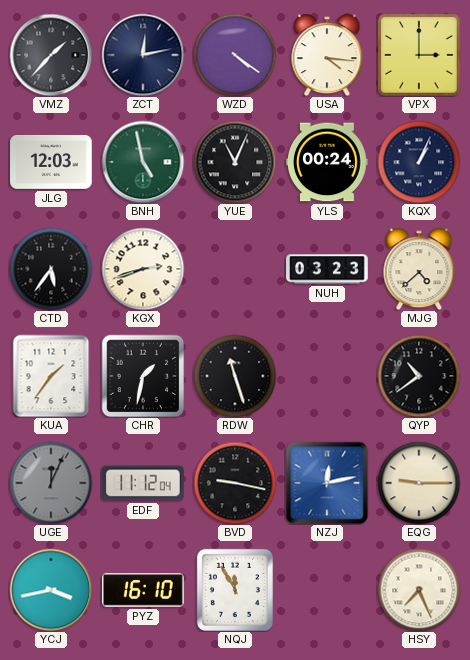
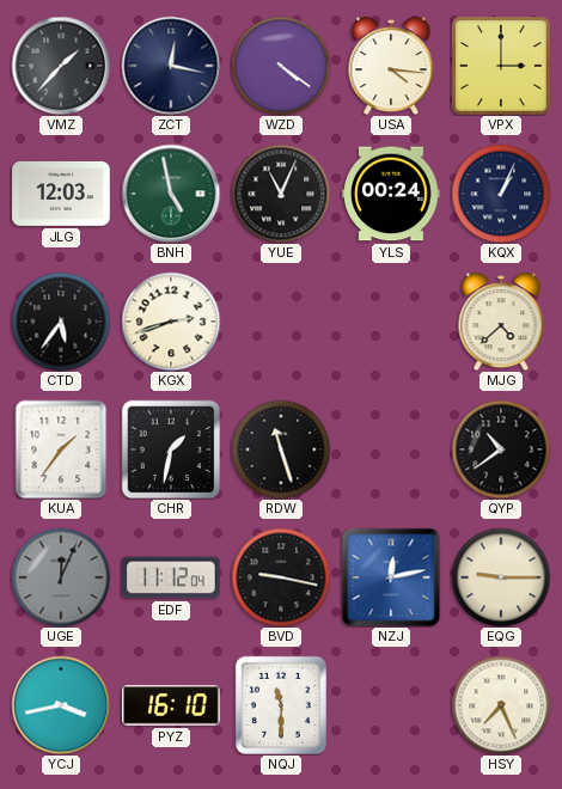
ZCT: 12:13 -> 12:17 (171, 66)
NUH: 03:23 -> none (327, 269)
NQJ: 11:55 -> 11:30 (281, 705)
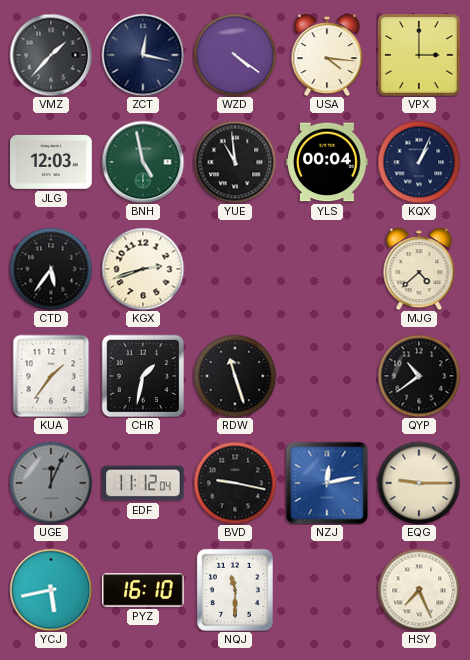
YUE: 11:04 -> 10:59 (235, 162)
YLS: 00:24 -> 00:04 (327, 162)
YCJ: 3:43 -> 5:43 (51, 590)
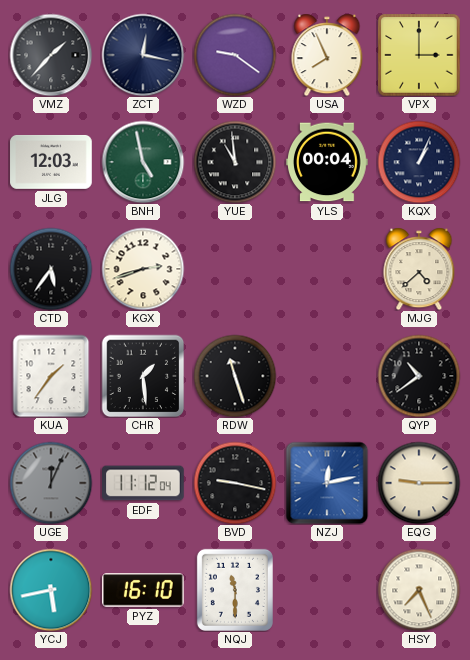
WZD: 4:21 -> 9:21 (235, 55)
USA: 4:16 -> 7:56 (327, 55)
CHR: 1:32 -> 1:29 (143, 376)
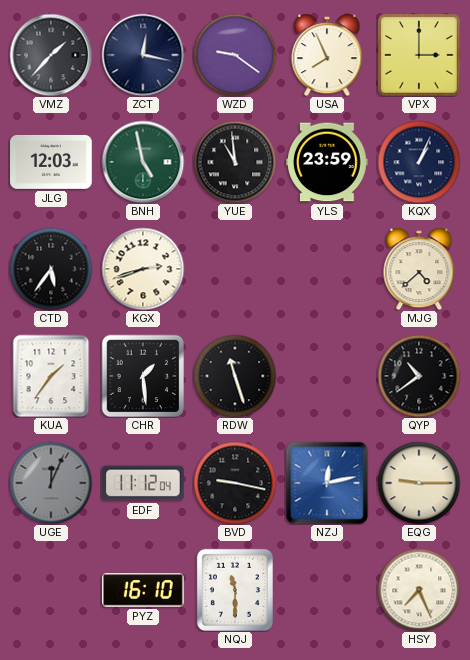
YLS: 00:04 -> 23:59 (327, 162)
YCJ: 5:43 -> none (51, 590)
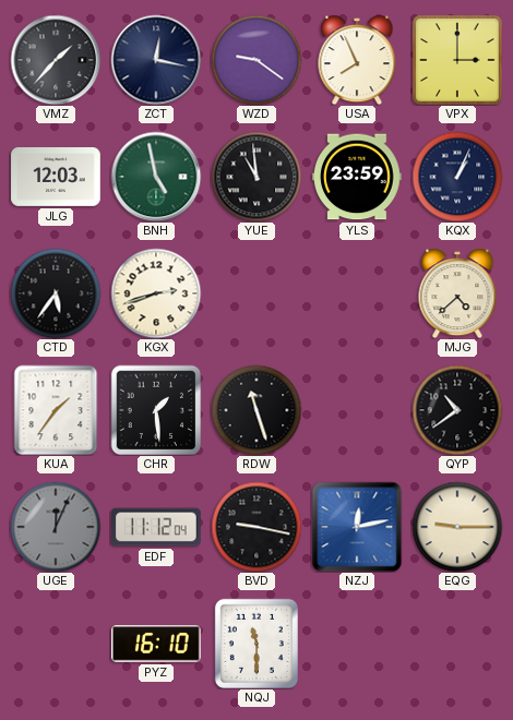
HSY: 7:26 -> none (419, 590)
